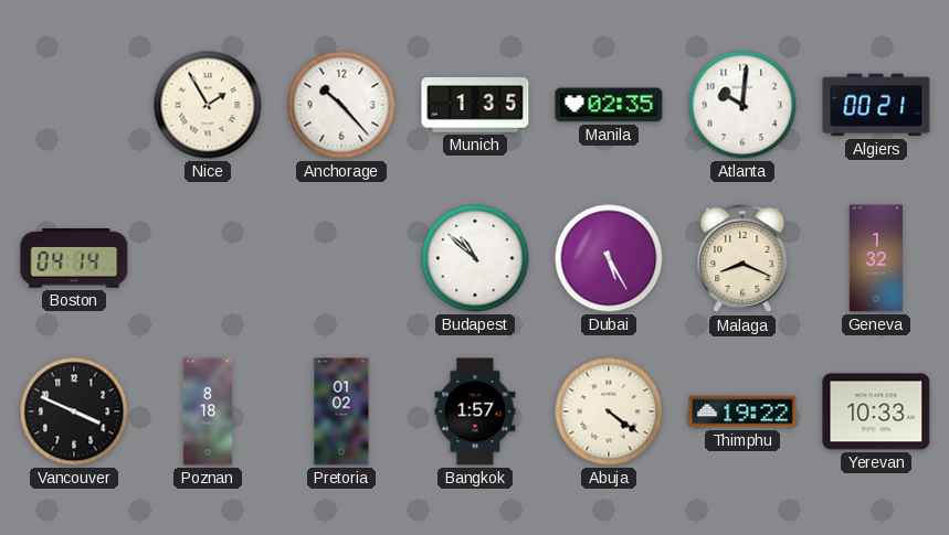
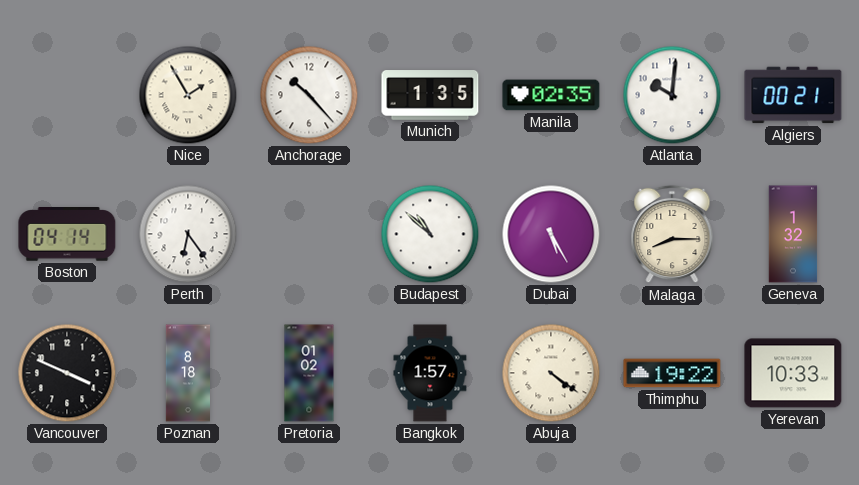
Perth: none -> 6:24 (188, 234)
Malaga: 8:19 -> 8:15 (672, 234)
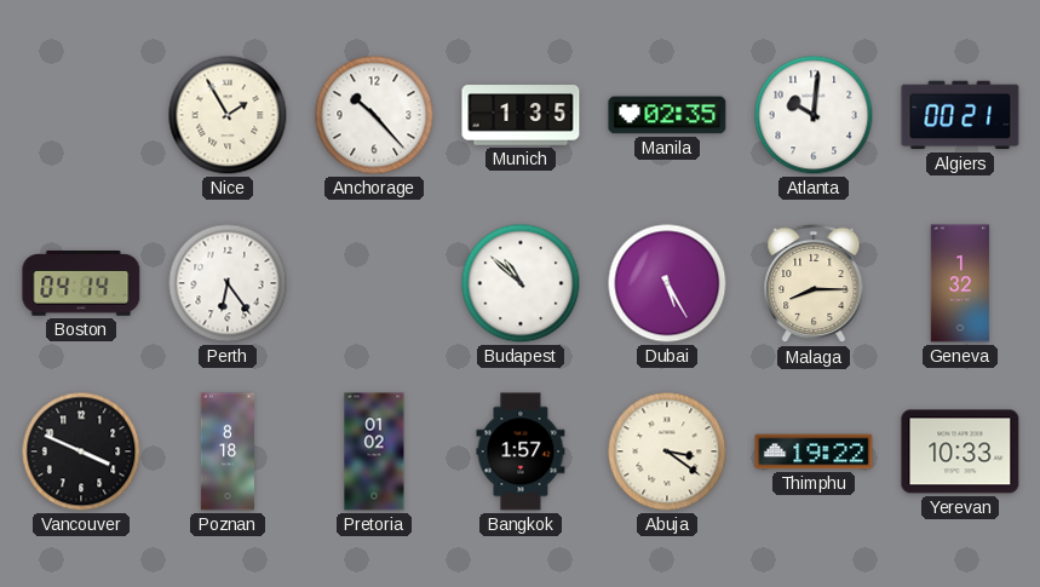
Abuja: 4:21 -> 3:21 (667, 451)
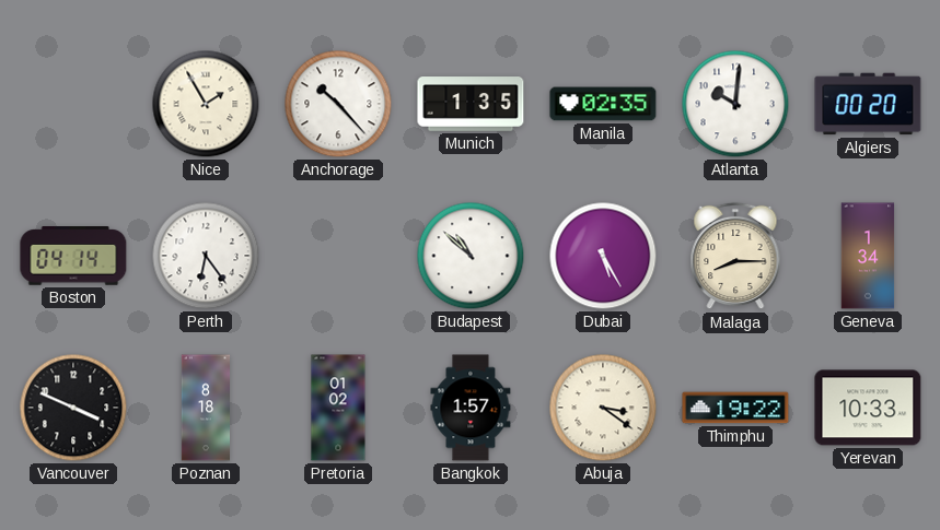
Algiers: 00:21 -> 00:20 (868, 104)
Geneva: 1:32 -> 1:34 (868, 256)
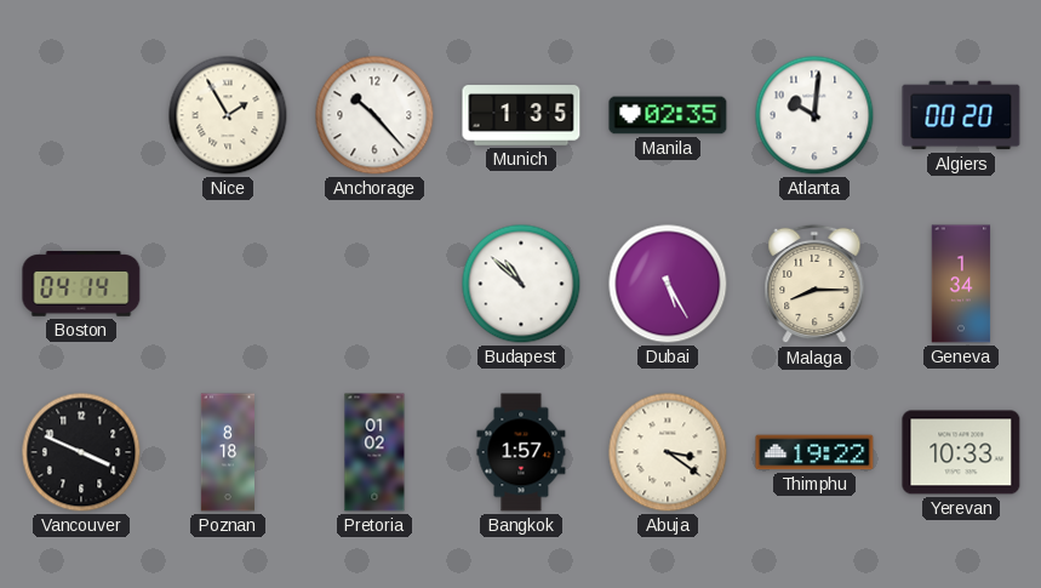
Perth: 6:24 -> none (206, 256)
